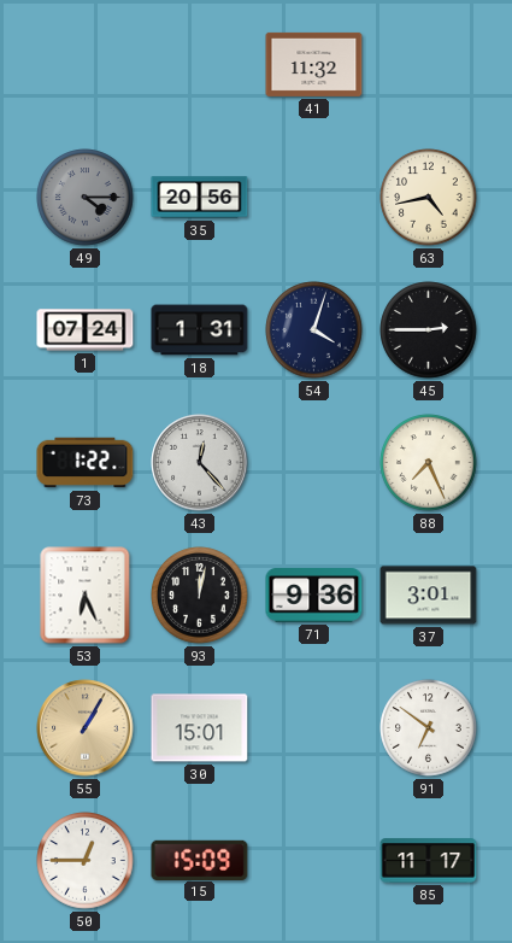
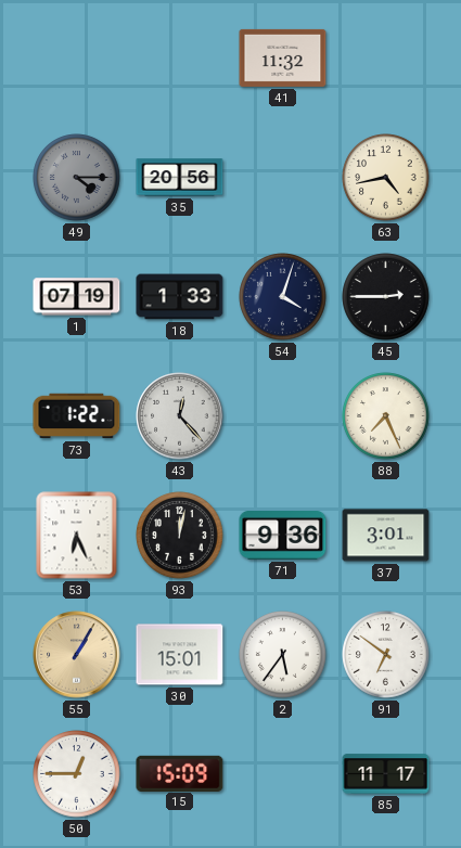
1: 07:24 -> 07:19 (77, 297)
18: 1:31 -> 1:33 (180, 297)
2: none -> 5:36 (283, 655)
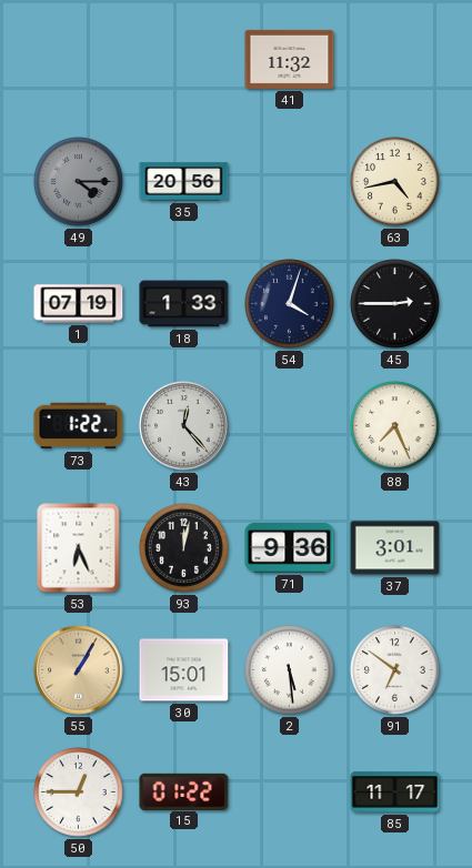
2: 5:36 -> 5:29 (290, 670)
15: 15:09 -> 01:22 (184, 791)
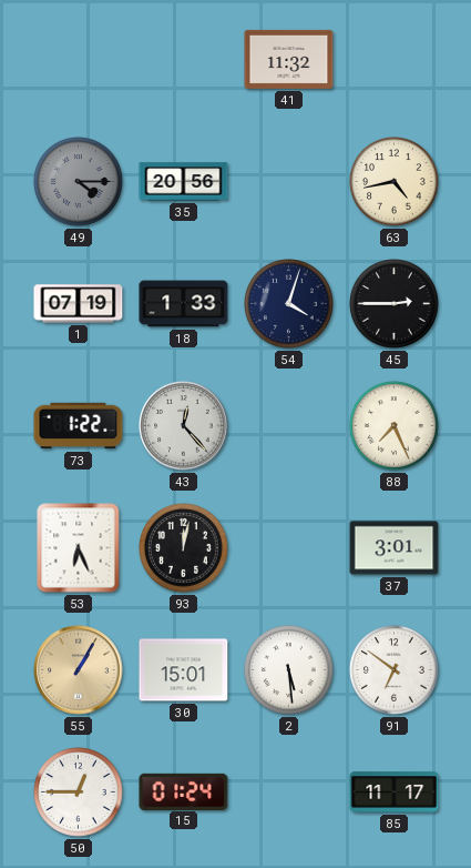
71: 9:36 -> none (290, 548)
15: 01:22 -> 01:24 (184, 791)
